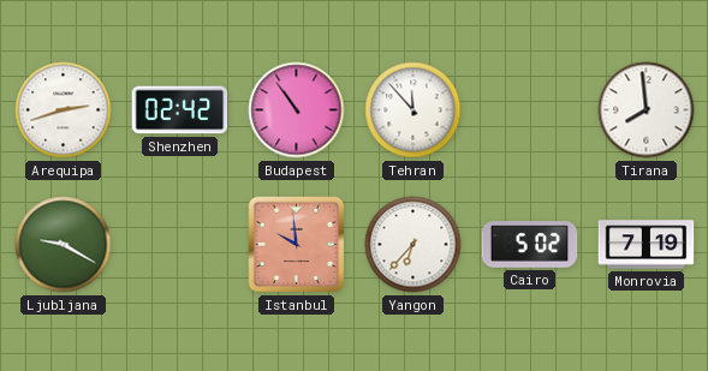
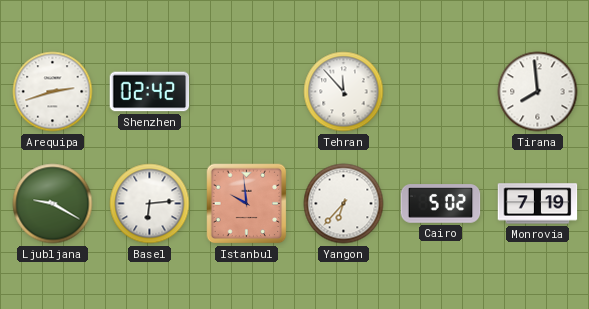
Budapest: 10:54 -> none (297, 110)
Basel: none -> 6:14 (150, 204)
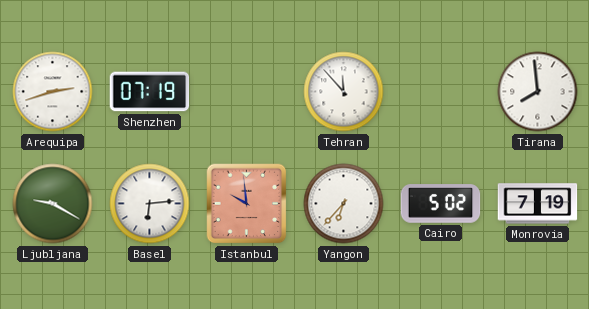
Shenzhen: 02:42 -> 07:19 (150, 92)
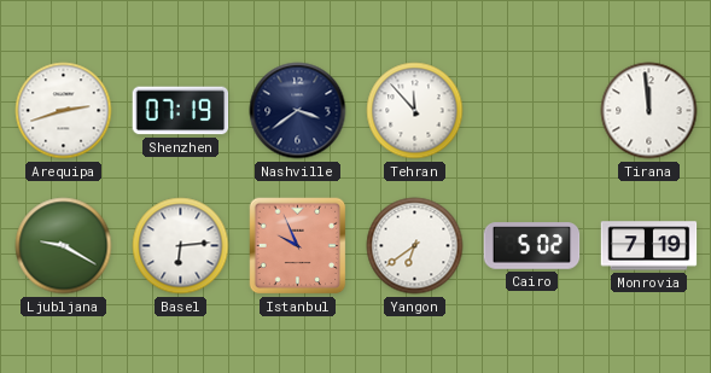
Nashville: none -> 3:39 (298, 111)
Tirana: 7:59 -> 11:59 (649, 111)
Istanbul: 9:59 -> 9:56 (298, 246)
Yangon: 6:37 -> 6:39 (415, 246)
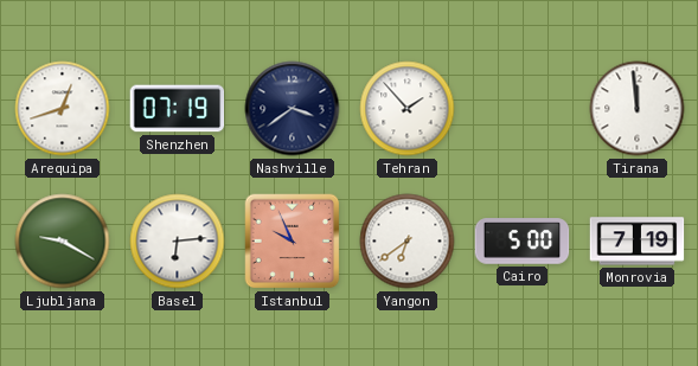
Arequipa: 2:42 -> 12:42 (63, 109)
Tehran: 11:53 -> 1:53 (408, 109)
Cairo: 5:02 -> 5:00 (523, 242)
